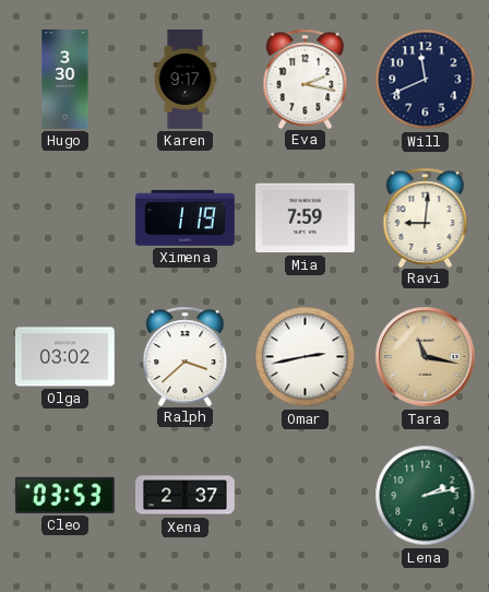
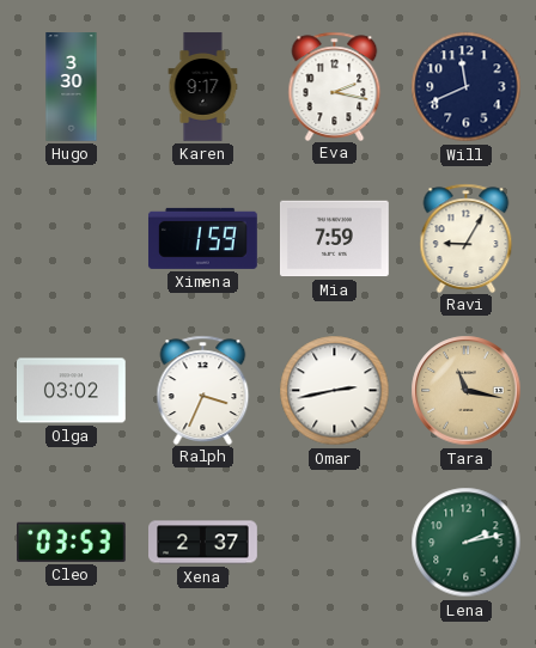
Ximena: 1:19 -> 1:59 (202, 238)
Ravi: 9:01 -> 9:05 (467, 238)
Ralph: 3:38 -> 3:34 (203, 390)
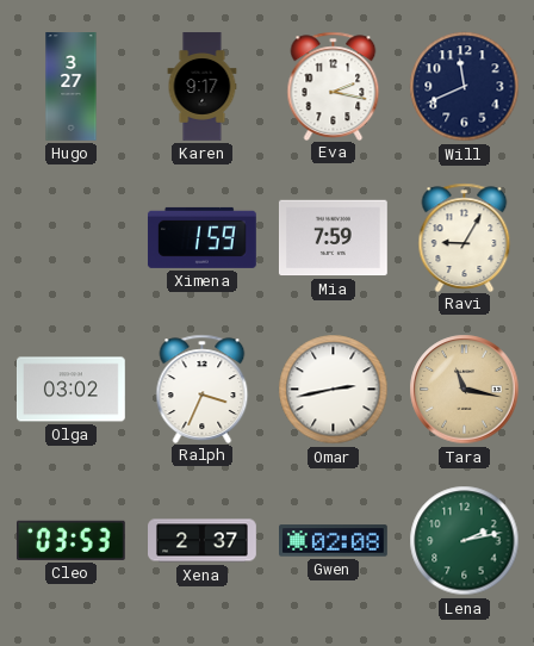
Hugo: 3:30 -> 3:27 (72, 87)
Gwen: none -> 02:08 (334, 541)
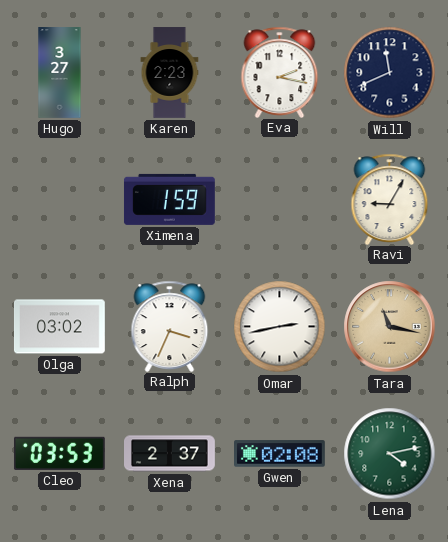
Karen: 9:17 -> 2:23 (170, 73)
Mia: 7:59 -> none (334, 238)
Lena: 2:13 -> 4:13 (390, 454)
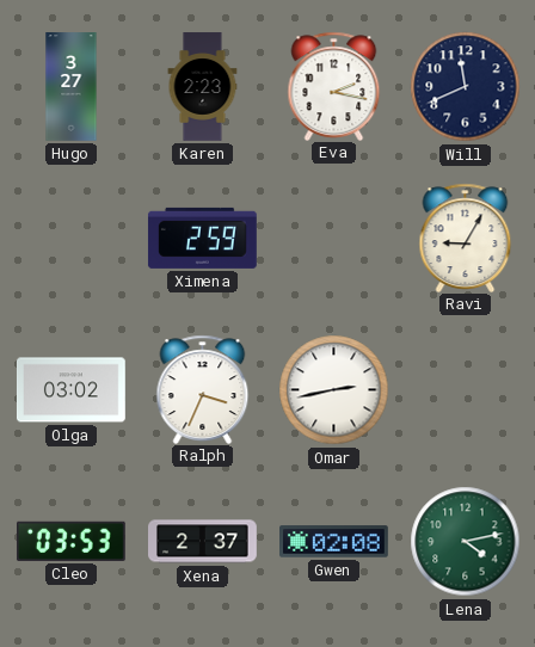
Ximena: 1:59 -> 2:59 (202, 238)
Tara: 11:17 -> none (390, 327)
